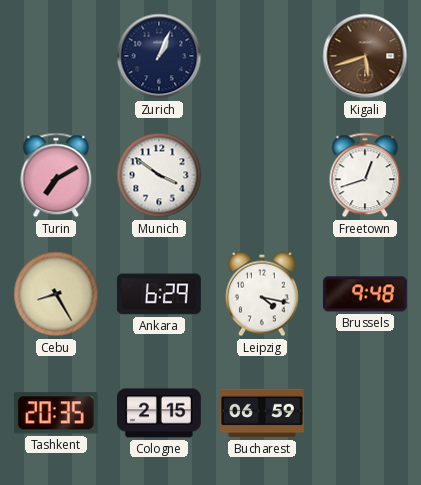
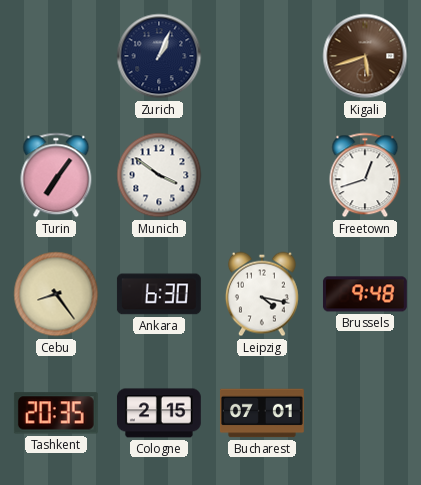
Turin: 7:10 -> 7:06 (56, 175)
Cebu: 8:25 -> 8:24 (56, 294)
Ankara: 6:29 -> 6:30 (159, 294)
Bucharest: 06:59 -> 07:01 (262, 413)
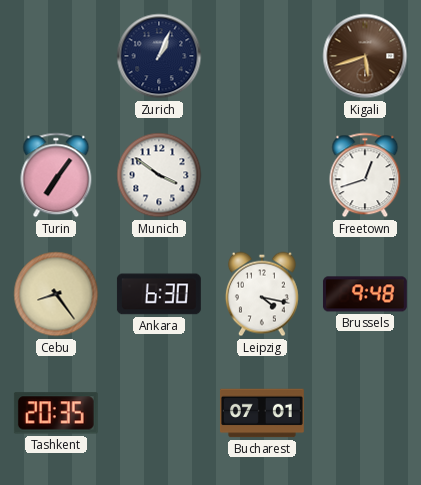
Cologne: 2:15 -> none (159, 413)
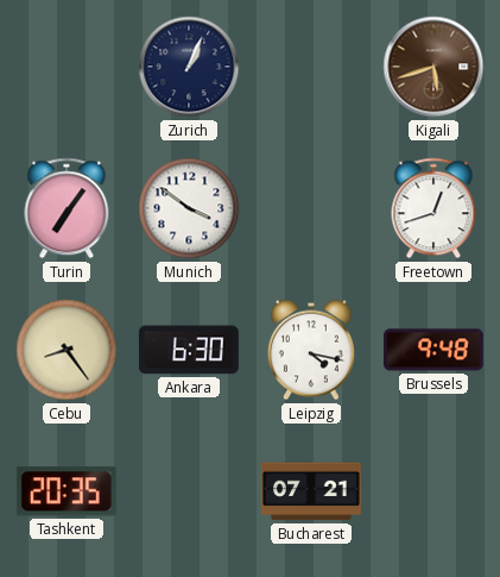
Bucharest: 07:01 -> 07:21 (311, 491)
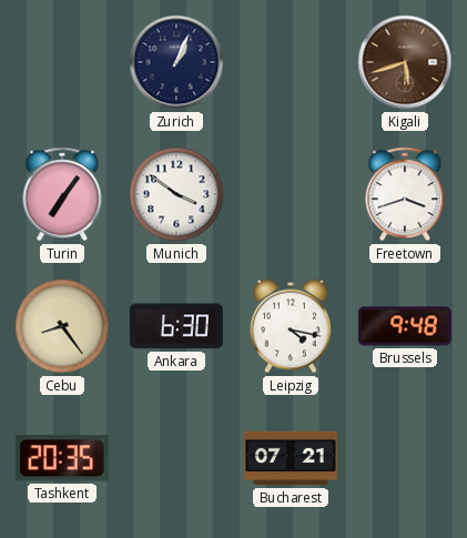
Freetown: 12:42 -> 3:42 (405, 194)
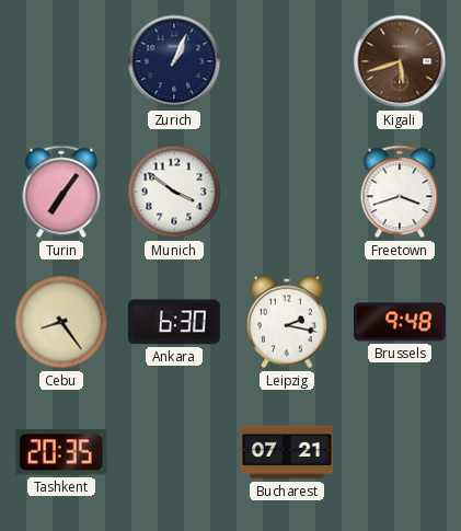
Leipzig: 4:17 -> 2:17 (287, 322)
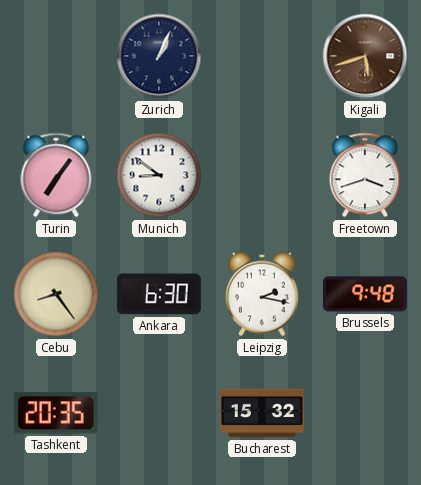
Munich: 3:51 -> 8:51 (159, 175)
Bucharest: 07:21 -> 15:32 (262, 413)
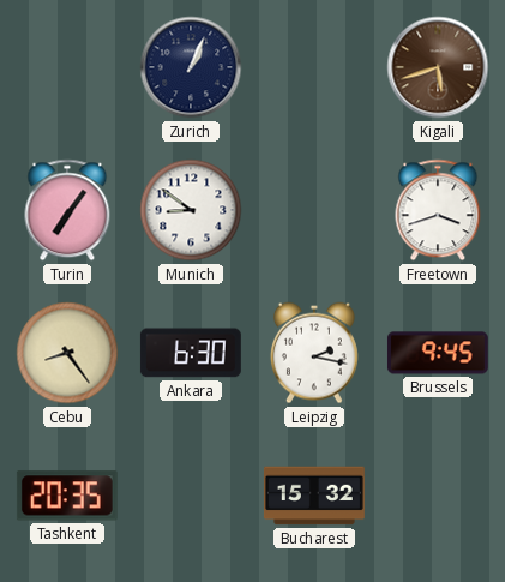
Brussels: 9:48 -> 9:45 (438, 353)
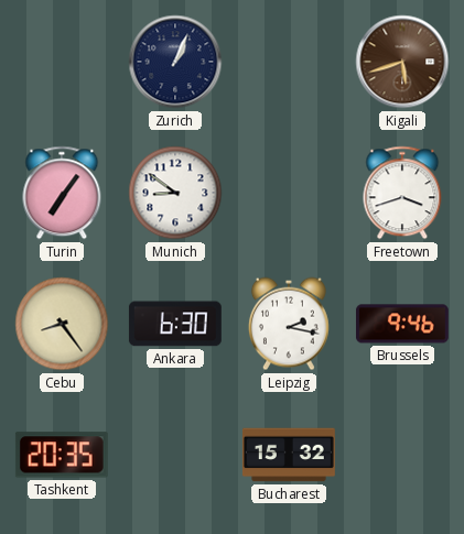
Brussels: 9:45 -> 9:46 (402, 324)
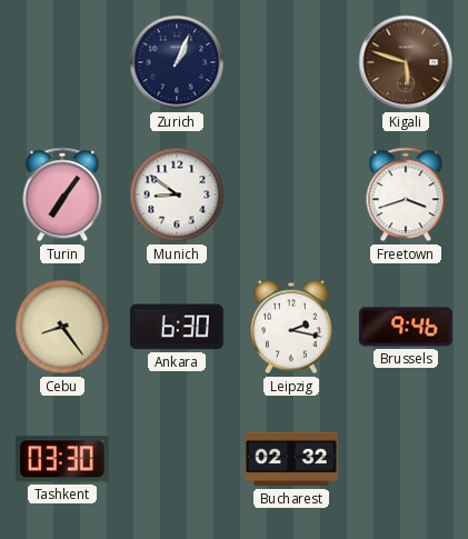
Kigali: 5:42 -> 5:48 (406, 62)
Tashkent: 20:35 -> 03:30 (62, 459)
Bucharest: 15:32 -> 02:32 (291, 459)
